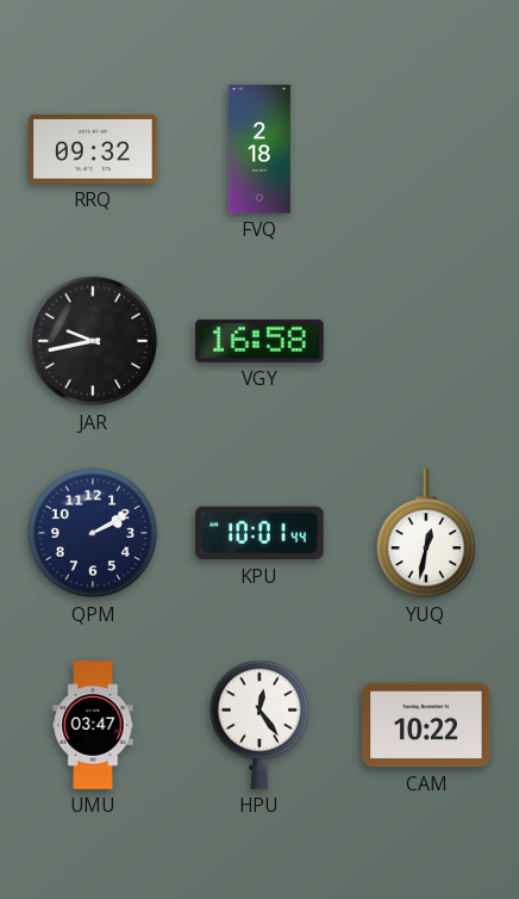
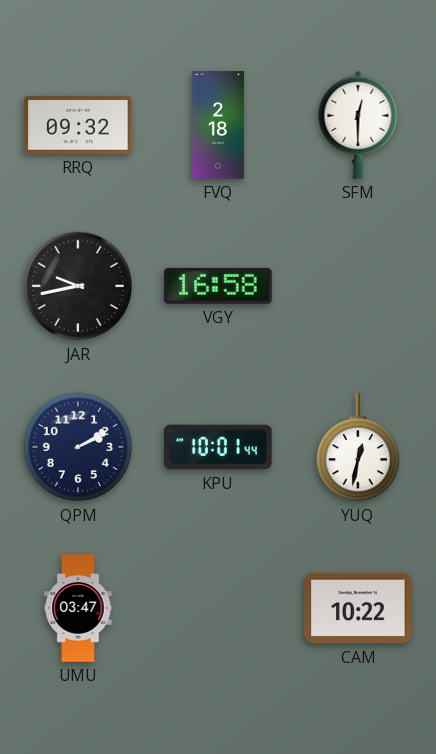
SFM: none -> 12:30 (358, 125)
HPU: 12:24 -> none (258, 725)
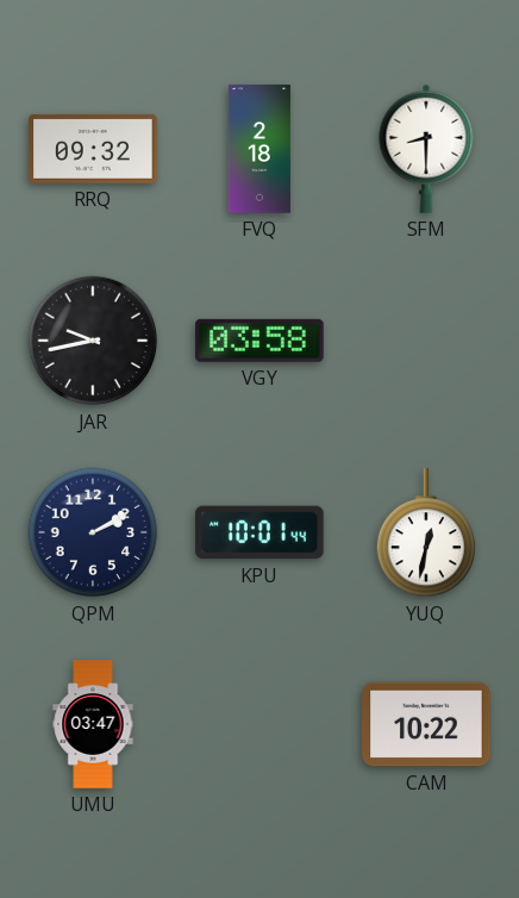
SFM: 12:30 -> 8:30 (426, 149)
VGY: 16:58 -> 03:58 (259, 341)
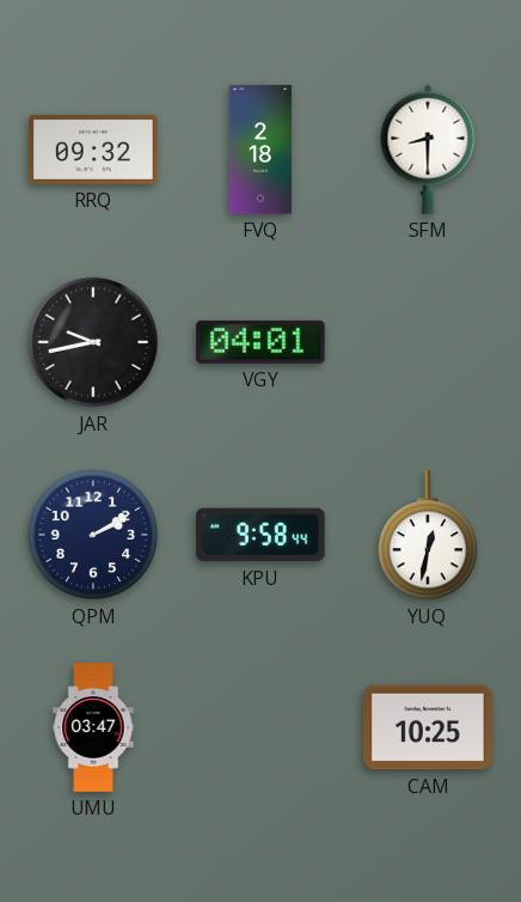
VGY: 03:58 -> 04:01 (260, 342)
KPU: 10:01 -> 9:58 (260, 535)
CAM: 10:22 -> 10:25 (428, 727)
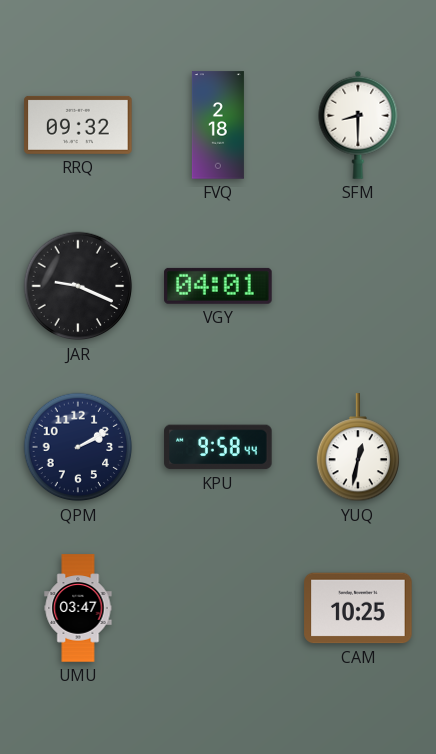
JAR: 9:43 -> 9:19 (78, 286)
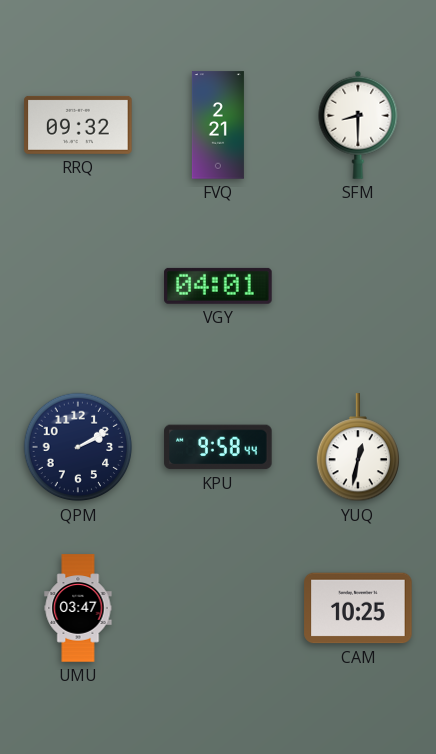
FVQ: 2:18 -> 2:21 (218, 125)
JAR: 9:19 -> none (78, 286)
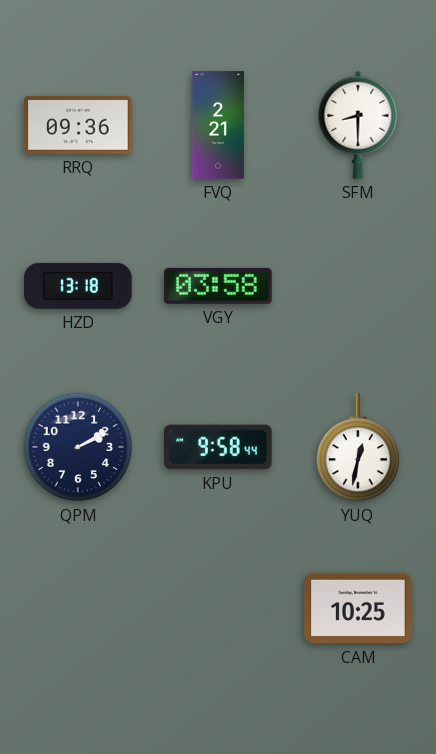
RRQ: 09:32 -> 09:36 (78, 125)
HZD: none -> 13:18 (78, 286)
VGY: 04:01 -> 03:58 (218, 286)
UMU: 03:47 -> none (78, 608)
